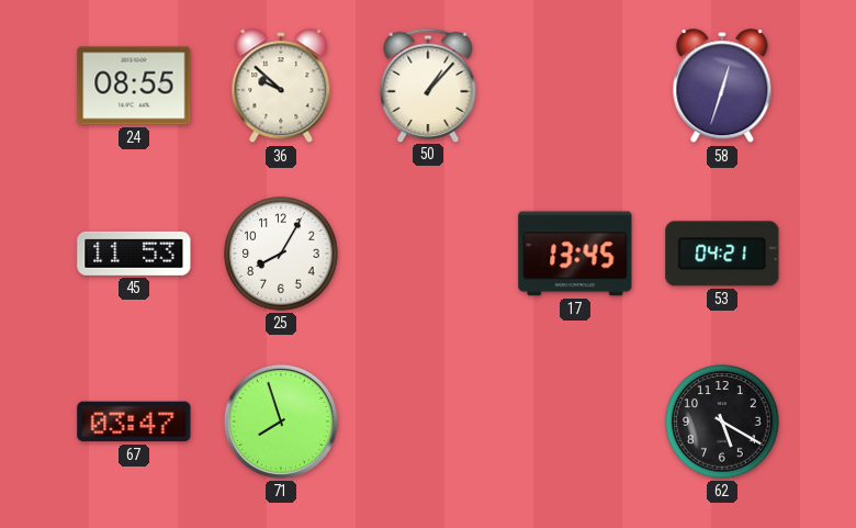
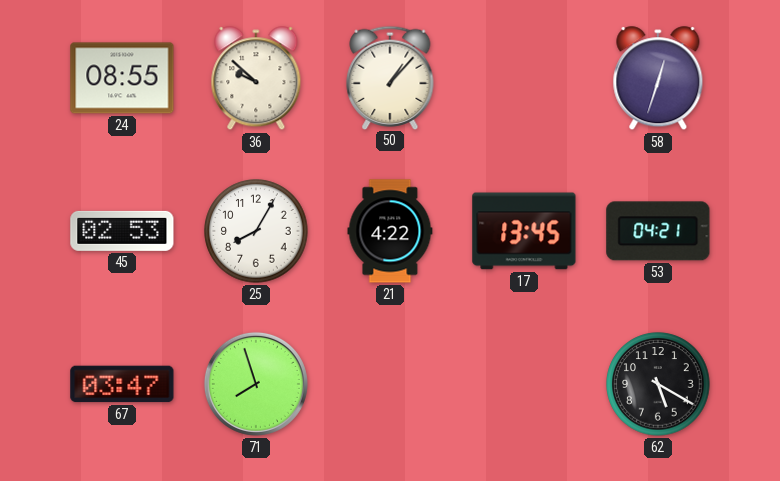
45: 11:53 -> 02:53 (122, 231)
21: none -> 4:22 (390, 231)
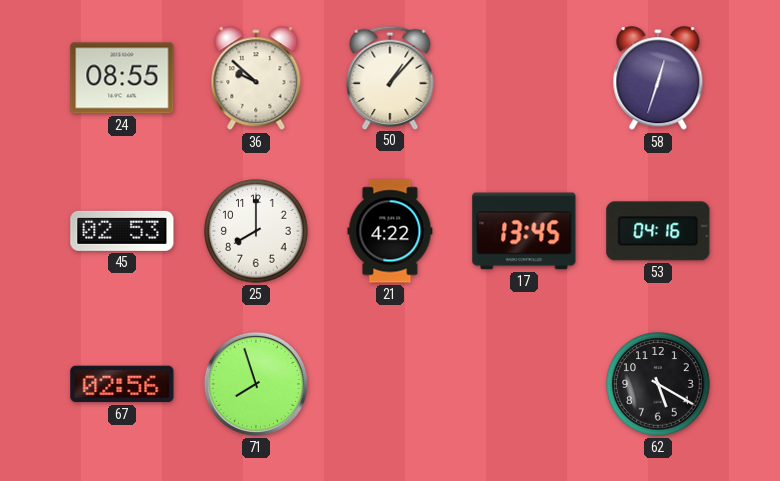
25: 8:05 -> 8:00 (256, 231)
53: 04:21 -> 04:16 (658, 231)
67: 03:47 -> 02:56 (122, 384)
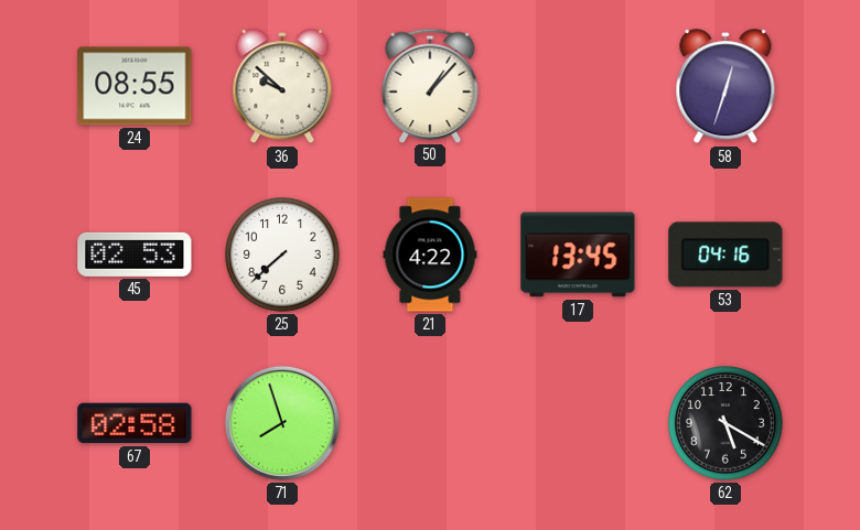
25: 8:00 -> 7:38 (282, 255)
67: 02:56 -> 02:58 (135, 423)
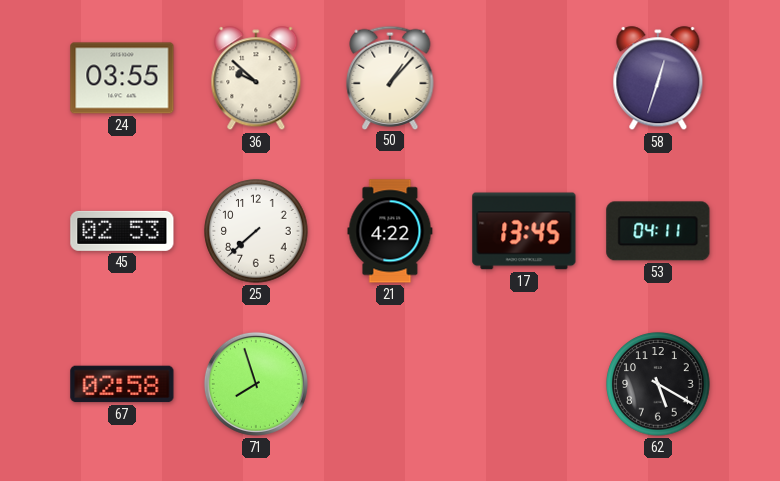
24: 08:55 -> 03:55 (122, 78)
53: 04:16 -> 04:11 (658, 231)
